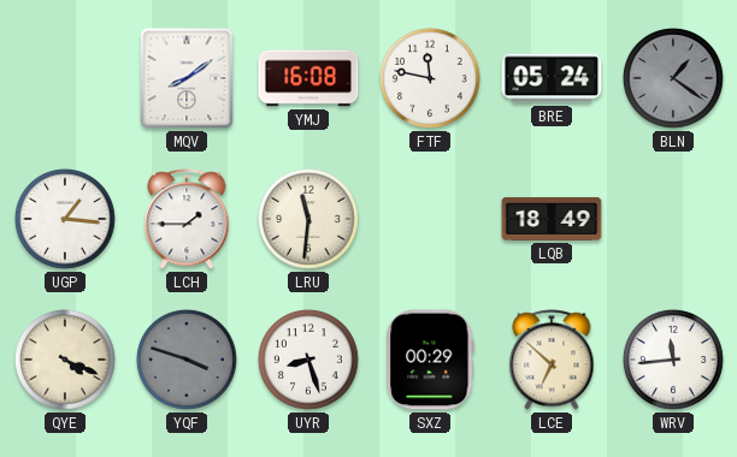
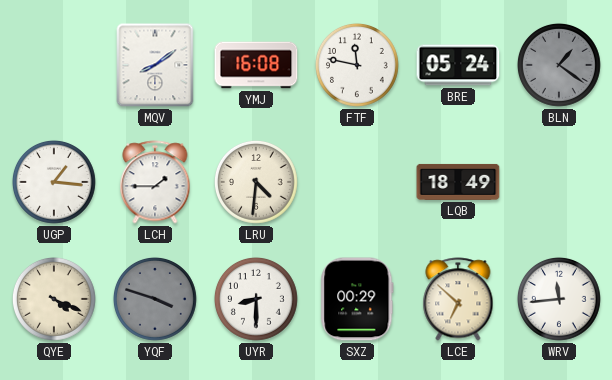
LRU: 11:31 -> 4:31 (256, 182)
UYR: 8:27 -> 8:30 (256, 299)
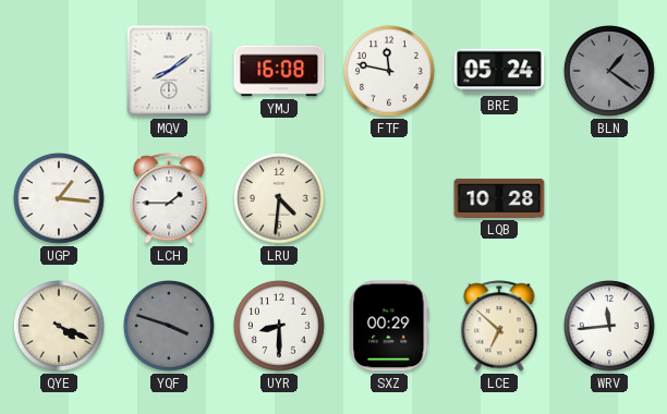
LQB: 18:49 -> 10:28 (499, 198)
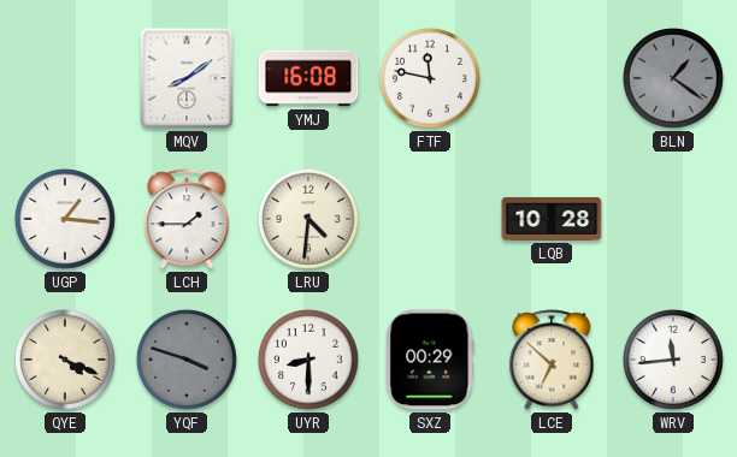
BRE: 05:24 -> none (499, 71)
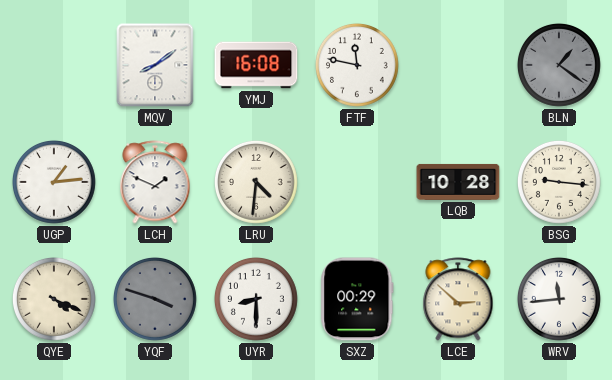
UGP: 1:16 -> 1:14 (54, 182)
LCH: 1:45 -> 1:49 (155, 182)
BSG: none -> 9:16 (559, 182)
LCE: 6:52 -> 2:52 (458, 299)
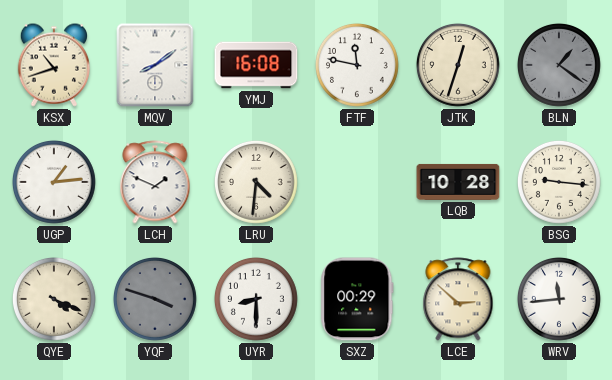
KSX: none -> 10:42 (53, 65)
JTK: none -> 12:33 (458, 65)
